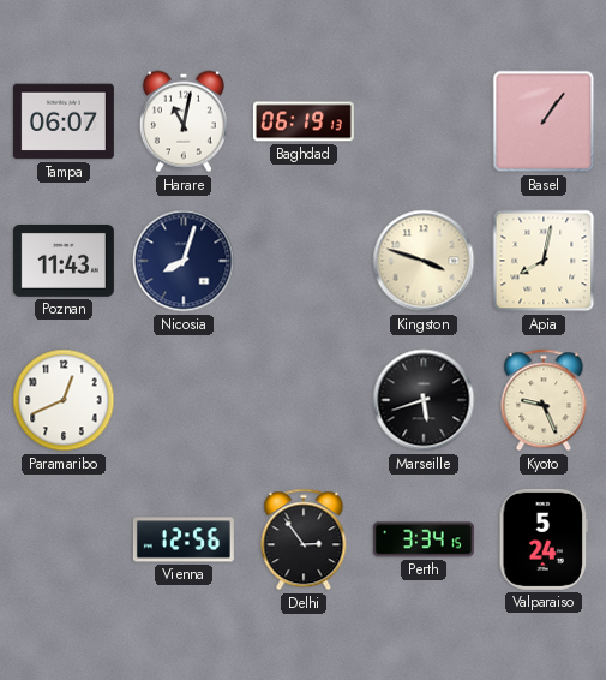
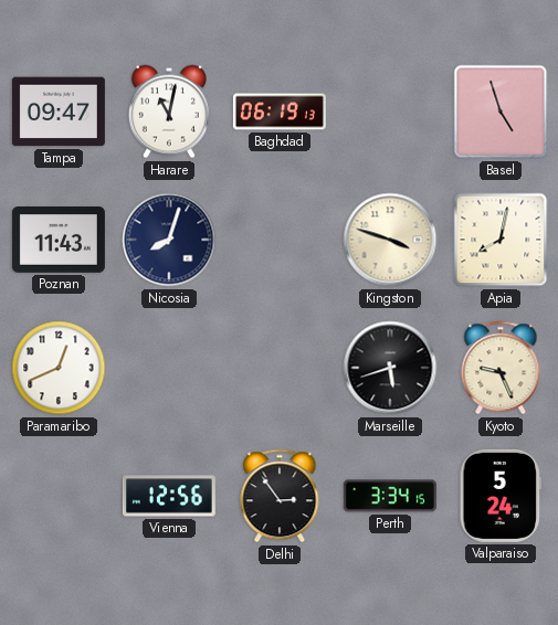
Tampa: 06:07 -> 09:47 (59, 112)
Basel: 1:06 -> 4:57 (501, 112)
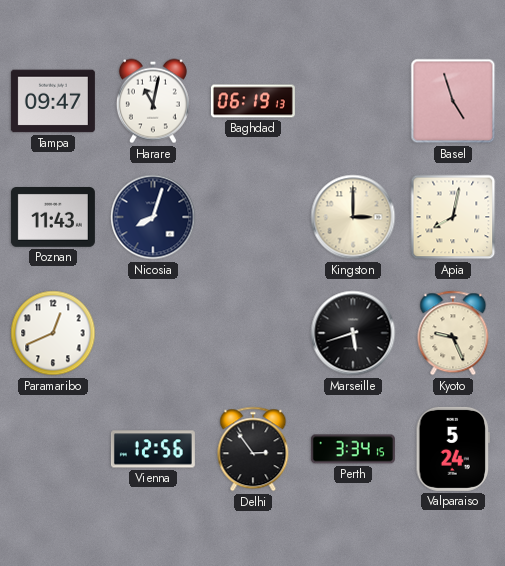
Kingston: 3:48 -> 3:00 (353, 217)
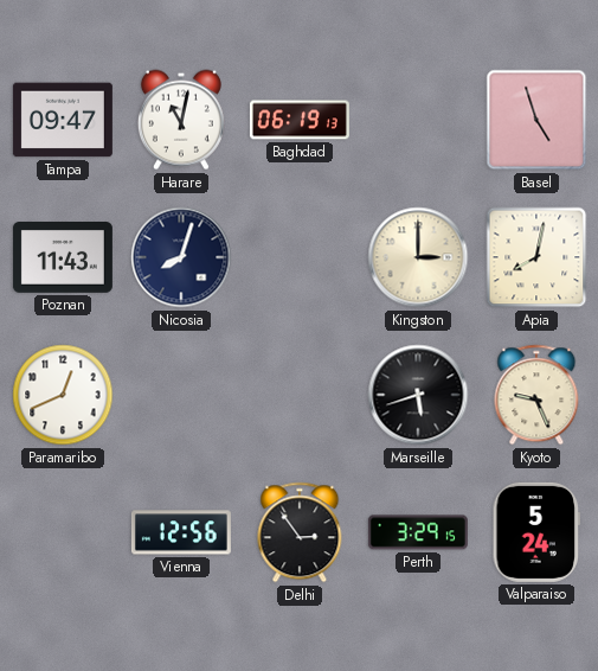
Perth: 3:34 -> 3:29 (418, 532)
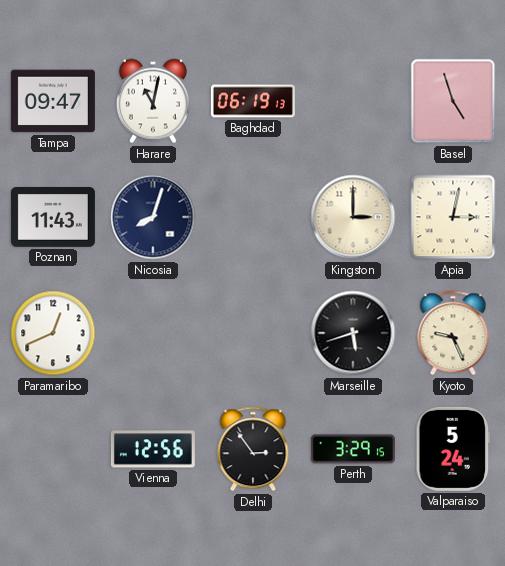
Apia: 8:02 -> 3:02 (453, 217)
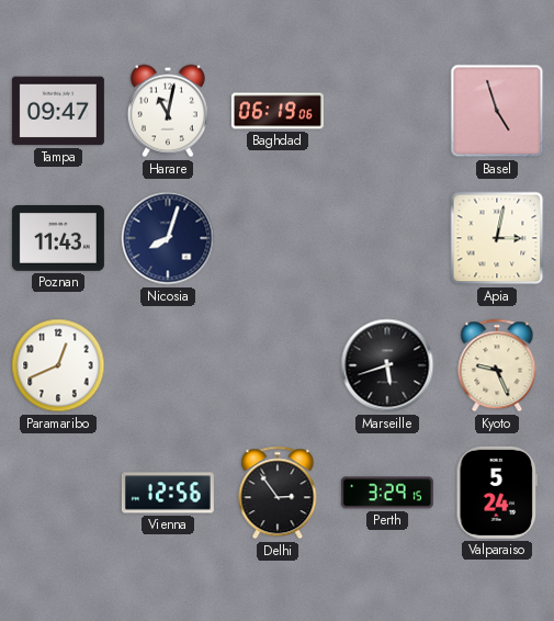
Baghdad: 06:19:13 -> 06:19:06 (278, 111)
Kingston: 3:00 -> none (353, 217)
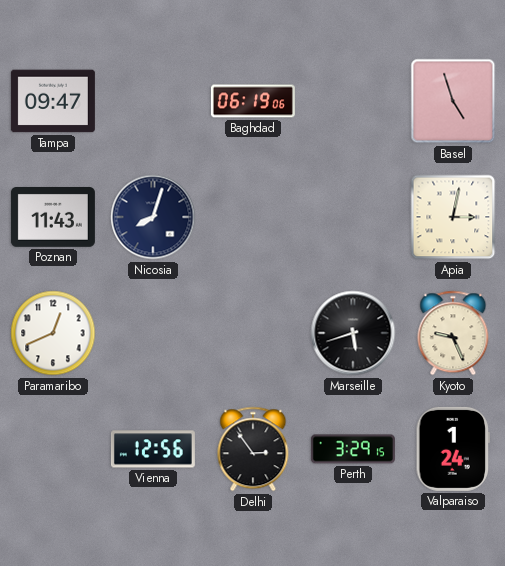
Harare: 11:02 -> none (168, 111)
Valparaiso: 5:24 -> 1:24 (452, 449)
